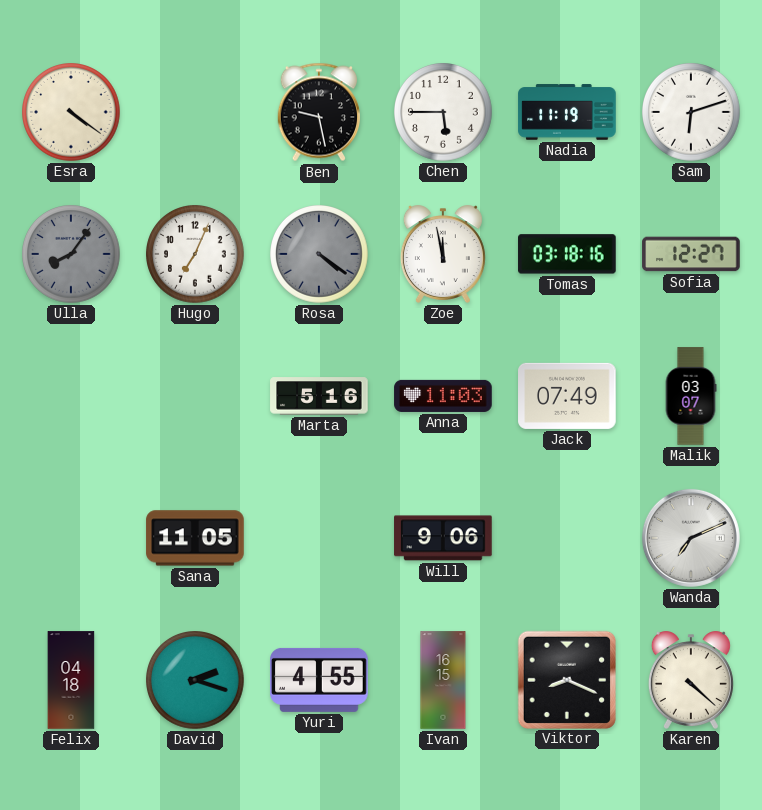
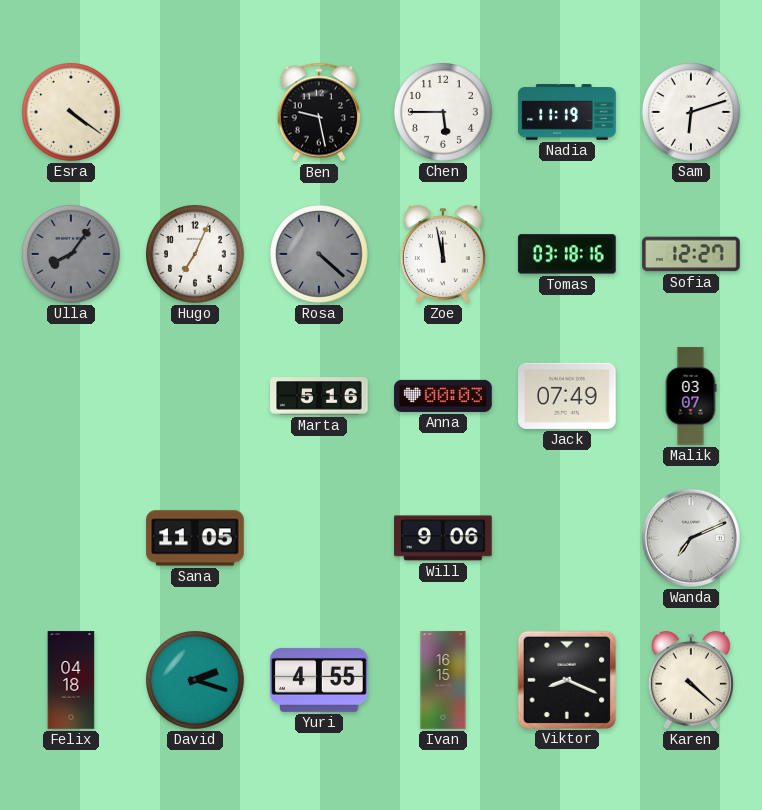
Rosa: 4:21 -> 4:22 (320, 255)
Anna: 11:03 -> 00:03 (443, 396)
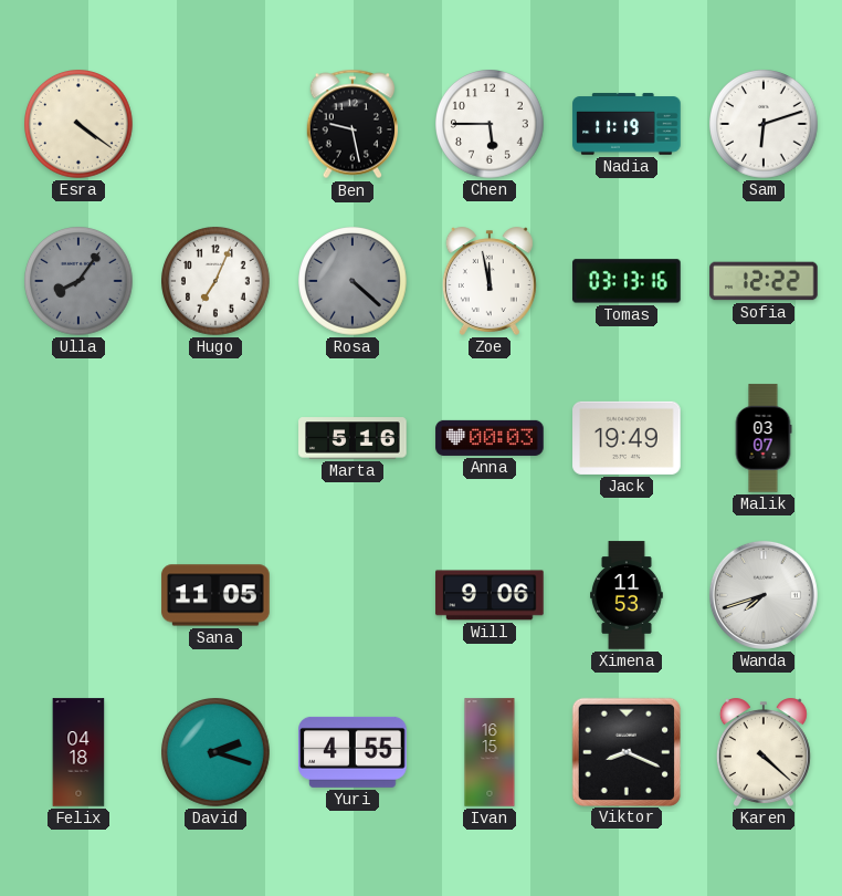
Tomas: 03:18 -> 03:13 (627, 281)
Sofia: 12:27 -> 12:22 (764, 281)
Jack: 07:49 -> 19:49 (627, 438)
Ximena: none -> 11:53 (628, 595)
Wanda: 7:11 -> 7:42 (764, 595)
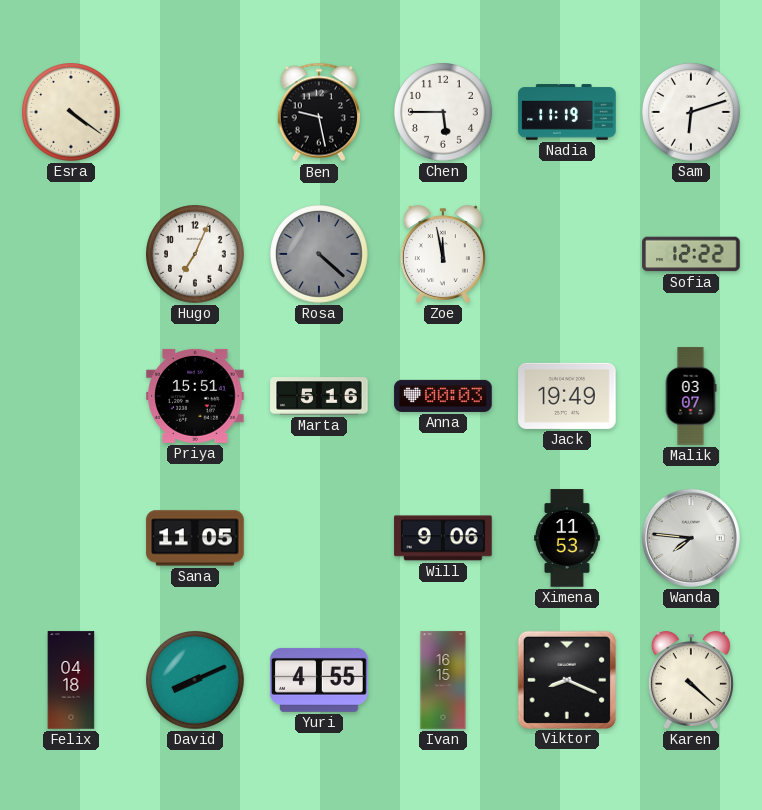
Ulla: 8:06 -> none (80, 282)
Tomas: 03:13 -> none (627, 281)
Priya: none -> 15:51 (195, 396)
Wanda: 7:42 -> 7:46 (691, 538)
David: 2:18 -> 8:11 (196, 681)
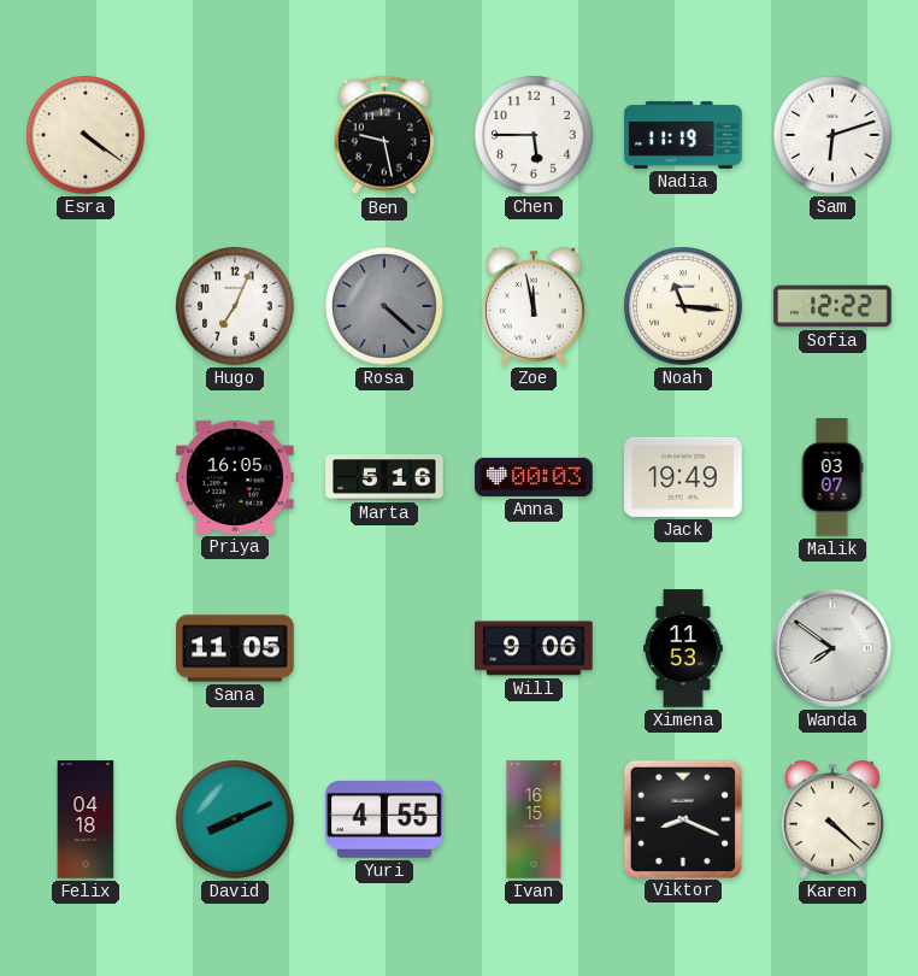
Noah: none -> 11:16 (684, 307)
Priya: 15:51 -> 16:05 (235, 477)
Wanda: 7:46 -> 7:51 (832, 648)
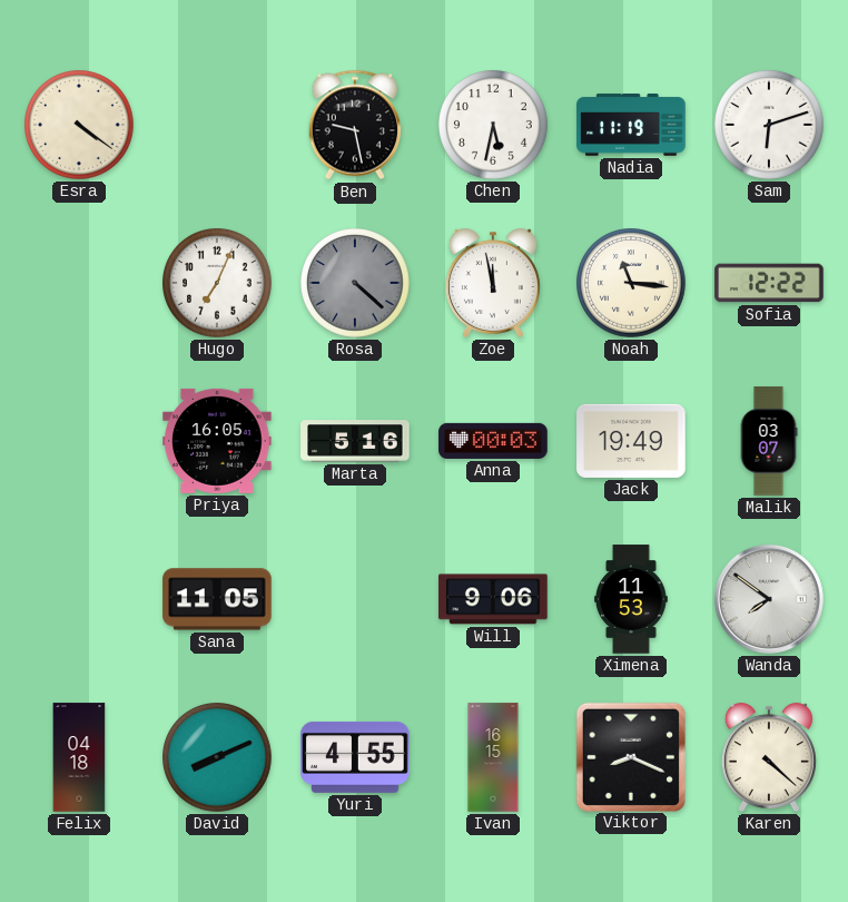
Chen: 5:45 -> 5:32 (494, 126)
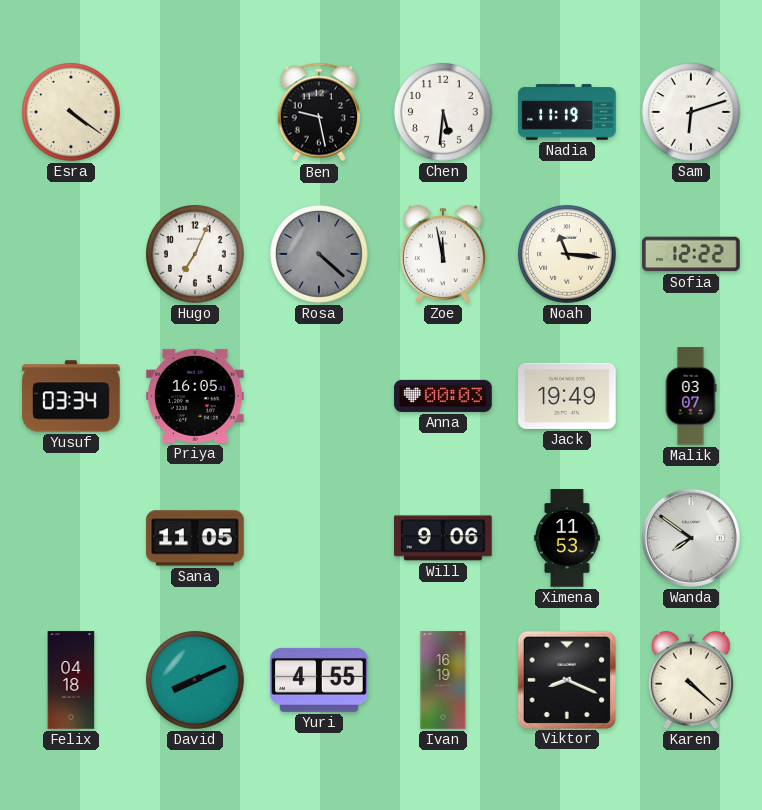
Chen: 5:32 -> 5:31 (444, 113)
Yusuf: none -> 03:34 (71, 396)
Marta: 5:16 -> none (355, 441)
Ivan: 16:15 -> 16:19 (443, 680)
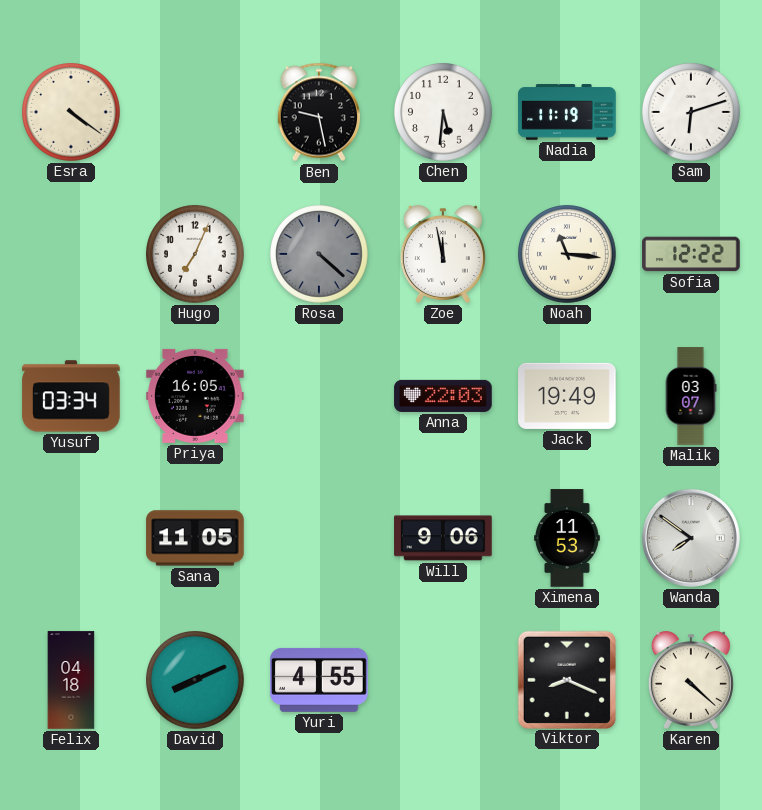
Anna: 00:03 -> 22:03 (443, 396)
Ivan: 16:19 -> none (443, 680)
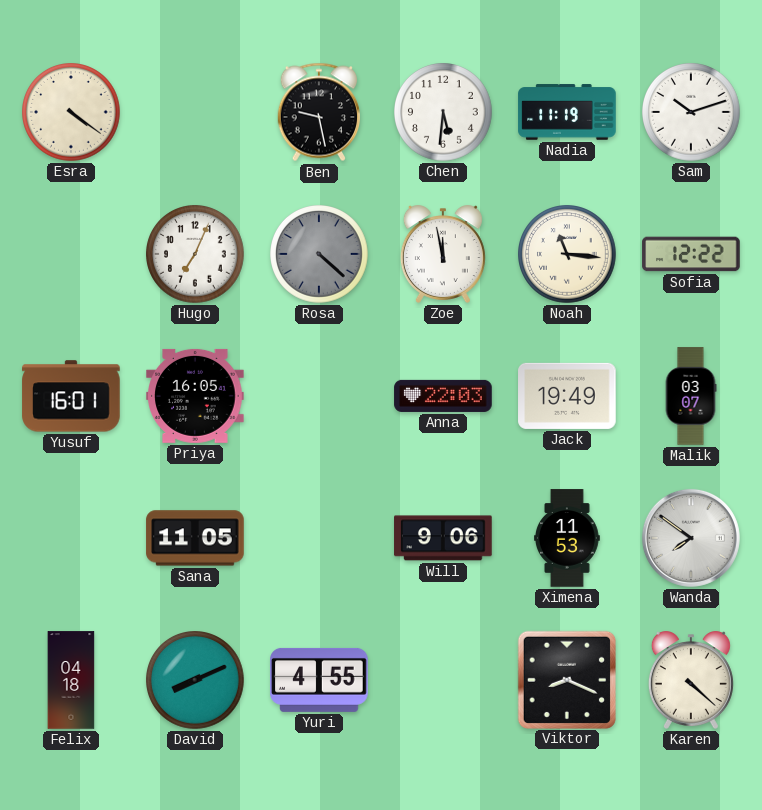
Sam: 6:12 -> 10:12 (692, 113)
Yusuf: 03:34 -> 16:01 (71, 396)
